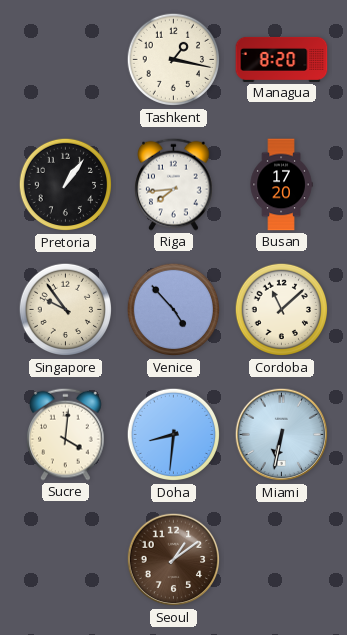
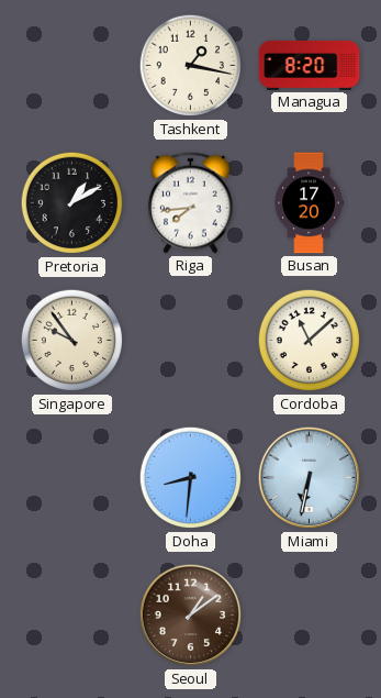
Pretoria: 1:06 -> 1:10 (72, 203)
Venice: 4:53 -> none (174, 310)
Sucre: 4:01 -> none (66, 434)
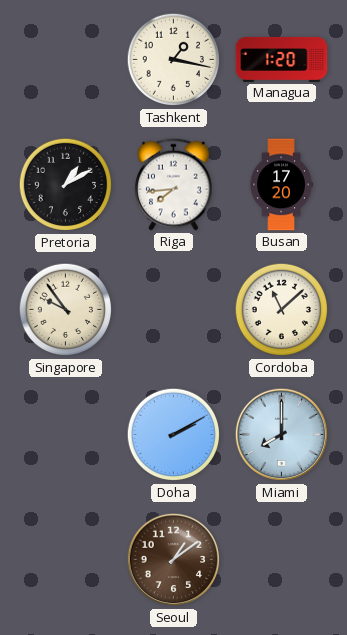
Managua: 8:20 -> 1:20 (282, 59)
Doha: 8:31 -> 2:10 (174, 435)
Miami: 6:32 -> 8:00 (282, 435)
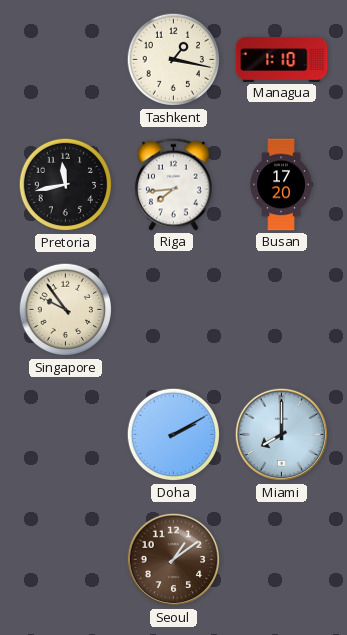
Managua: 1:20 -> 1:10 (282, 59)
Pretoria: 1:10 -> 11:43 (66, 185)
Cordoba: 11:08 -> none (282, 310)
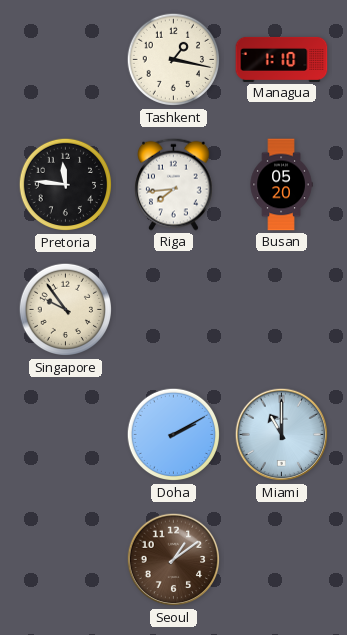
Pretoria: 11:43 -> 11:46 (66, 185)
Busan: 17:20 -> 05:20 (281, 185)
Miami: 8:00 -> 11:00 (282, 435)
